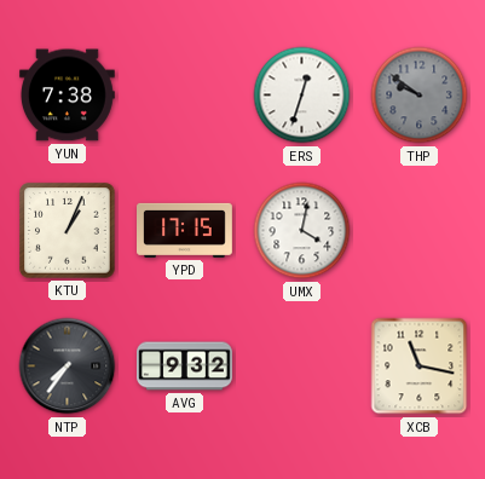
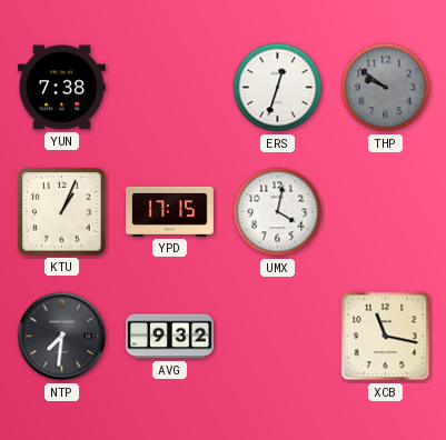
NTP: 7:36 -> 7:31 (62, 337)
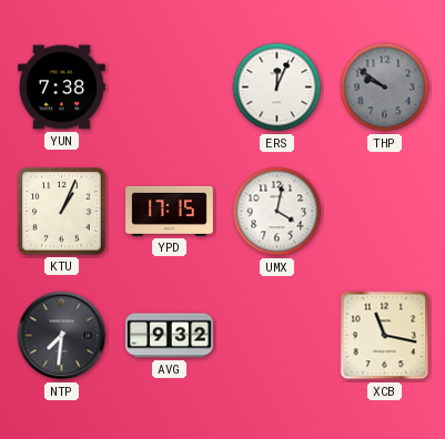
ERS: 12:33 -> 12:04 (277, 88)
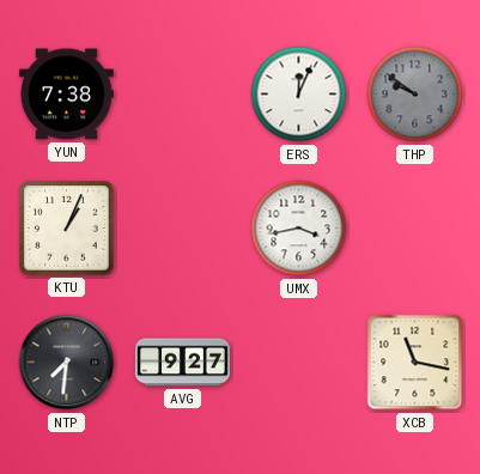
YPD: 17:15 -> none (170, 211)
UMX: 4:02 -> 3:43 (299, 229)
AVG: 9:32 -> 9:27 (183, 363)
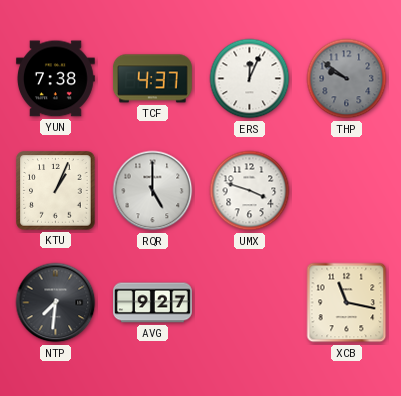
TCF: none -> 4:37 (152, 79)
RQR: none -> 5:00 (153, 191)
UMX: 3:43 -> 3:48 (250, 191)
